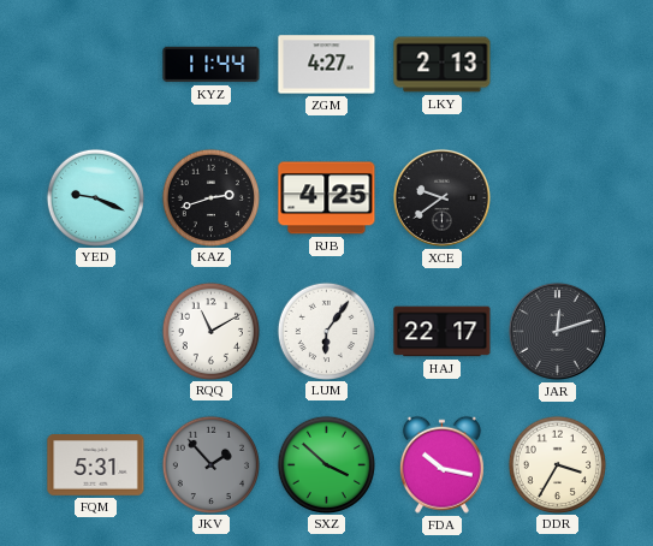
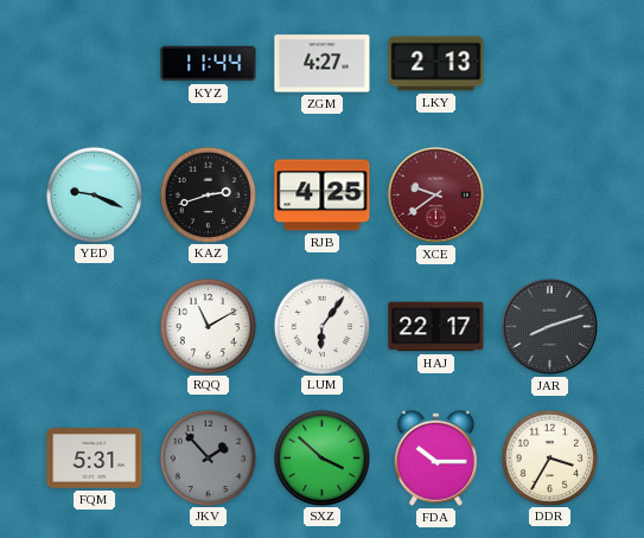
XCE dial: black -> burgundy (435, 194)
JAR: 12:12 -> 8:12 (549, 326)
FDA: 10:17 -> 10:15 (435, 457)
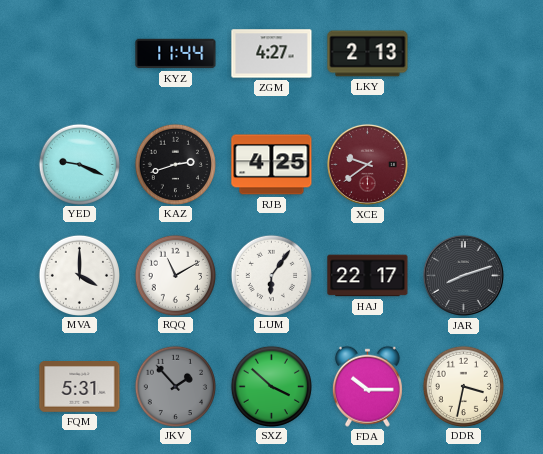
MVA: none -> 4:00 (79, 275)
DDR: 3:35 -> 3:32 (463, 386)
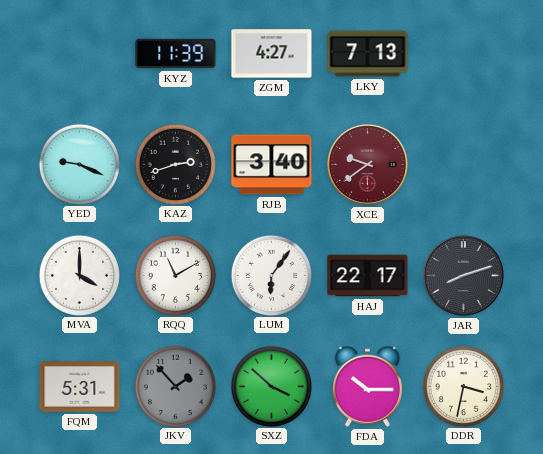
KYZ: 11:44 -> 11:39 (176, 54)
LKY: 2:13 -> 7:13 (368, 54)
RJB: 4:25 -> 3:40 (272, 165)
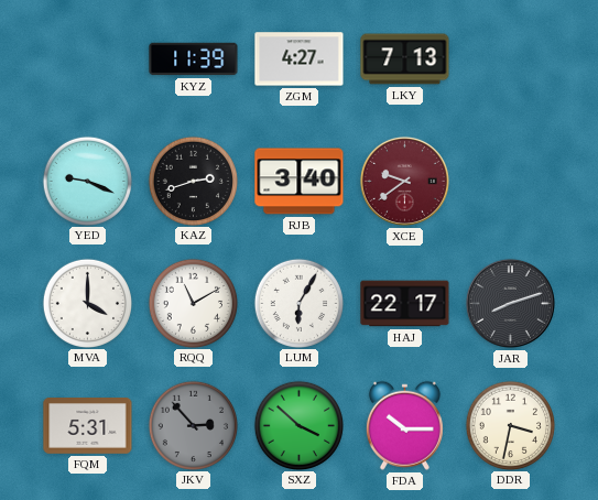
LUM: 6:06 -> 6:05 (298, 303)
JKV: 1:53 -> 2:53 (193, 425)
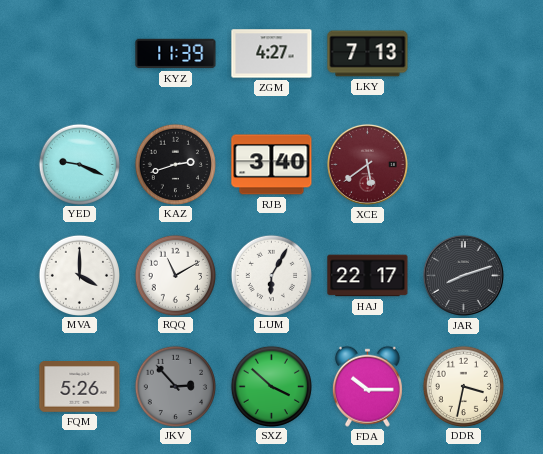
XCE: 9:39 -> 5:39 (367, 164)
FQM: 5:31 -> 5:26 (80, 387)
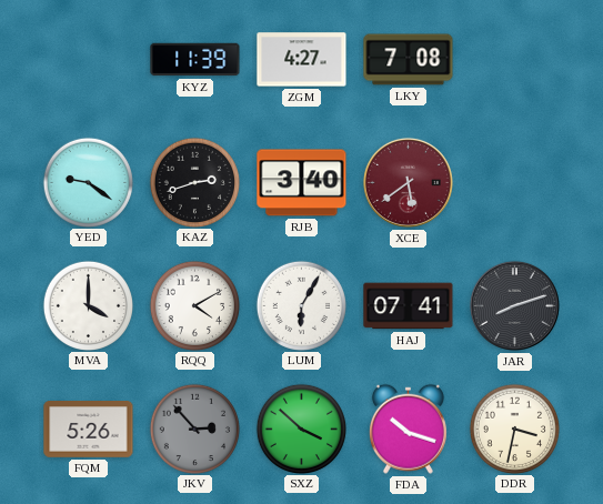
LKY: 7:13 -> 7:08 (409, 60)
YED: 9:19 -> 9:21 (88, 182)
RQQ: 11:10 -> 4:10 (194, 305)
HAJ: 22:17 -> 07:41 (409, 306)
FDA: 10:15 -> 10:18 (408, 429)
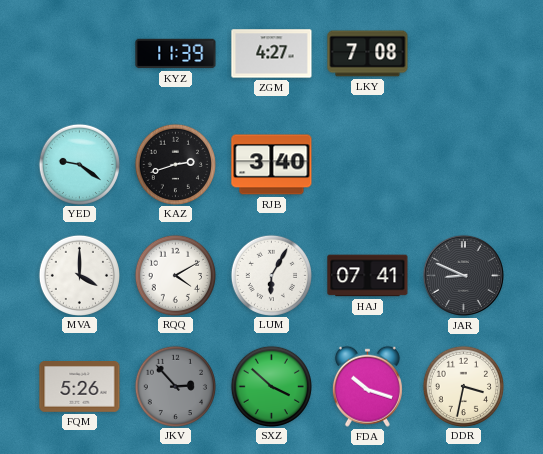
XCE: 5:39 -> none (408, 182)
JAR: 8:12 -> 8:49 (463, 275)
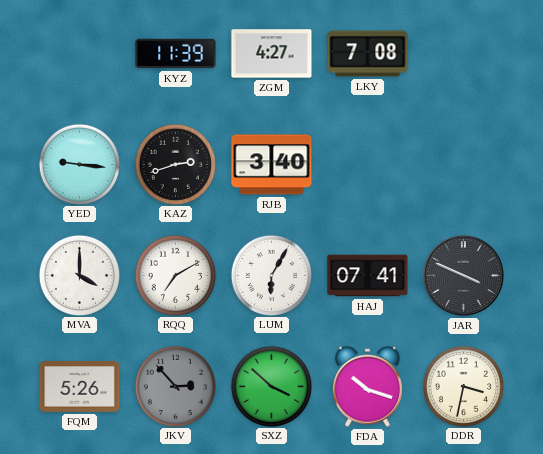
YED: 9:21 -> 9:16 (79, 164)
RQQ: 4:10 -> 7:10 (175, 275)
JAR: 8:49 -> 3:49 (463, 275)
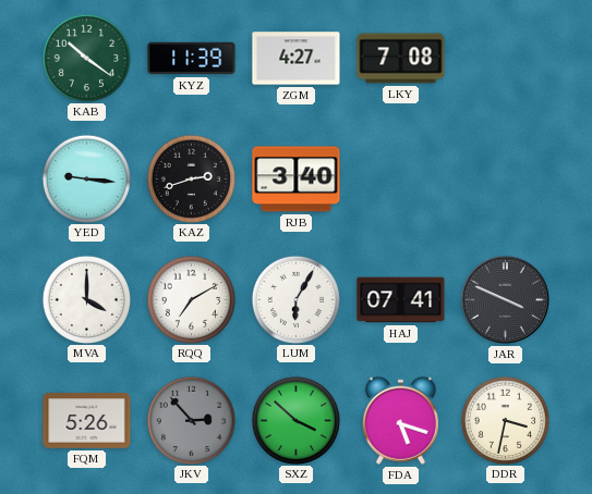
KAB: none -> 10:21 (86, 58)
FDA: 10:18 -> 5:18 (400, 420)
